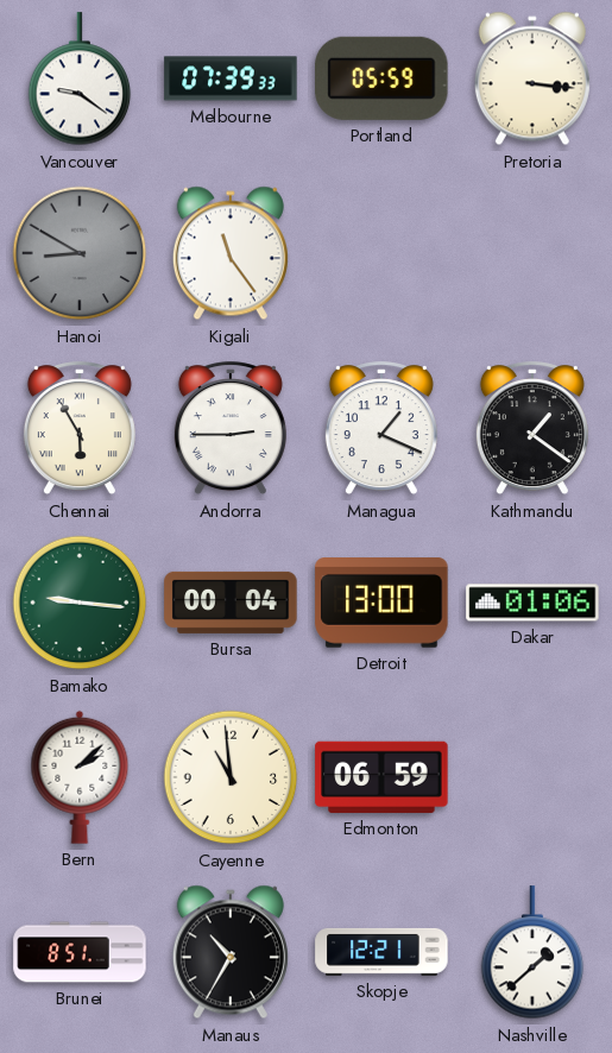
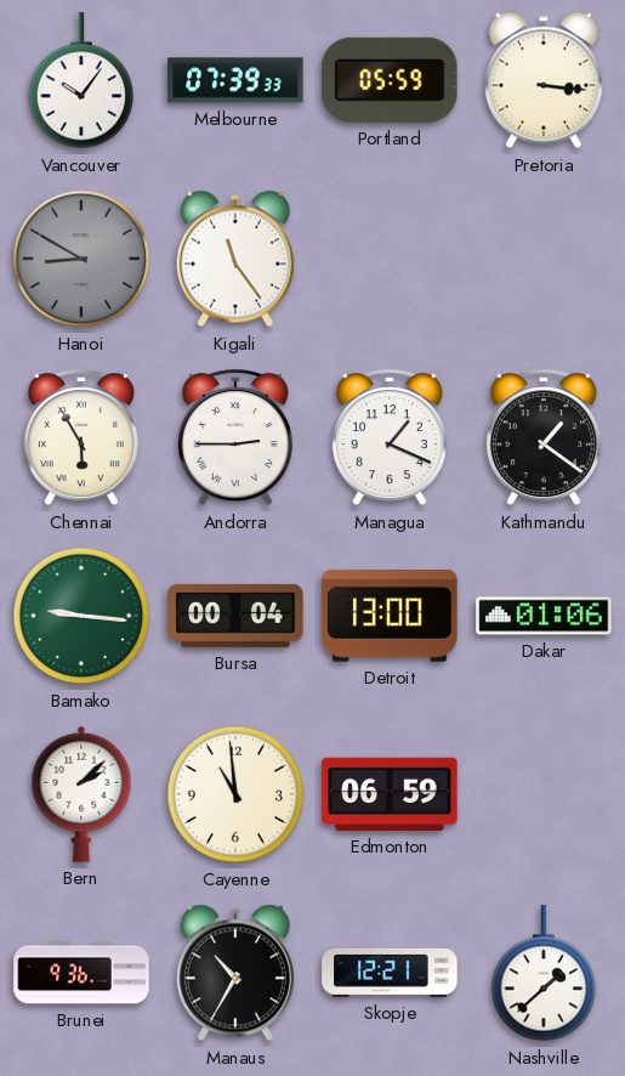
Vancouver: 9:21 -> 10:06 (81, 81)
Brunei: 8:51 -> 9:36 (81, 973)
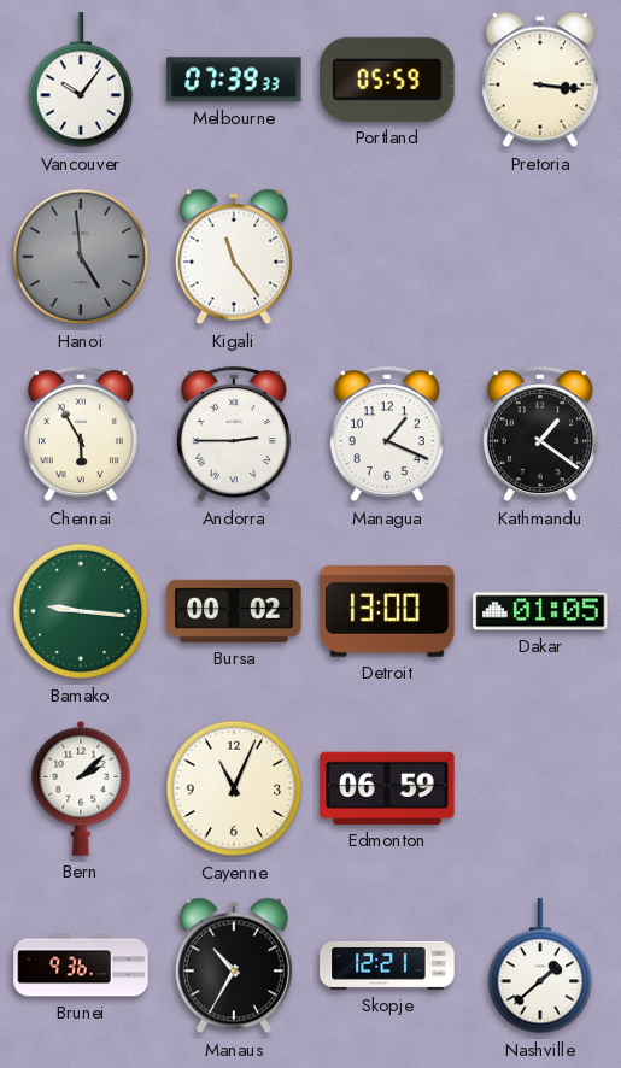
Hanoi: 8:50 -> 4:59 (81, 257)
Bursa: 00:04 -> 00:02 (234, 611)
Dakar: 01:06 -> 01:05 (540, 611)
Cayenne: 10:59 -> 11:04 (234, 788)
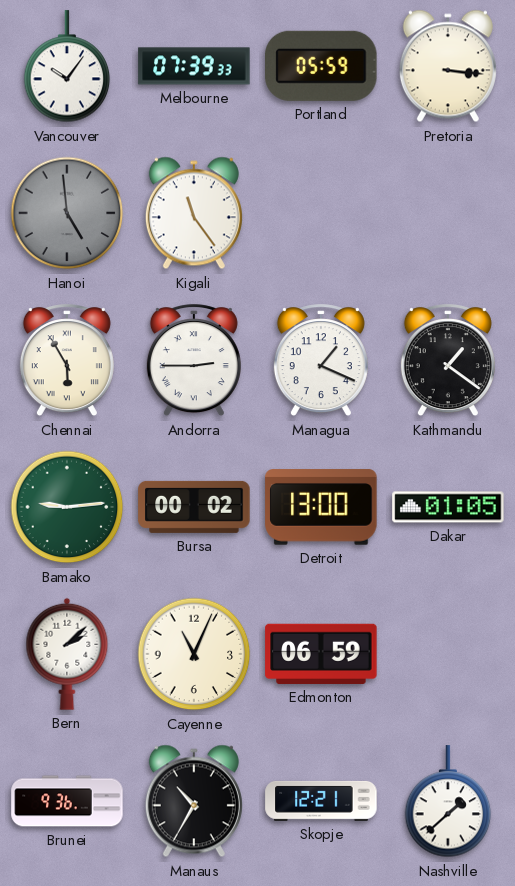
Bamako: 9:16 -> 9:14 (67, 507)
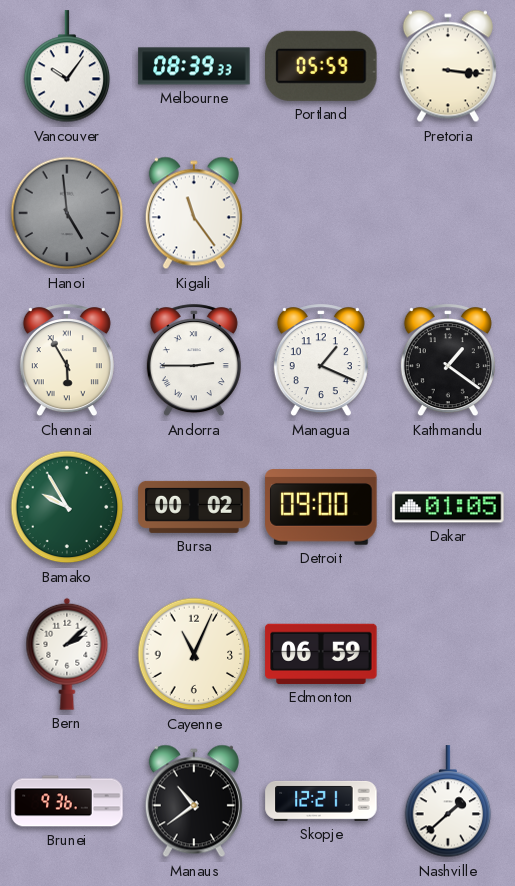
Melbourne: 07:39 -> 08:39 (194, 66)
Bamako: 9:14 -> 9:55 (67, 507)
Detroit: 13:00 -> 09:00 (321, 507)
Manaus: 10:35 -> 10:39 (194, 801)
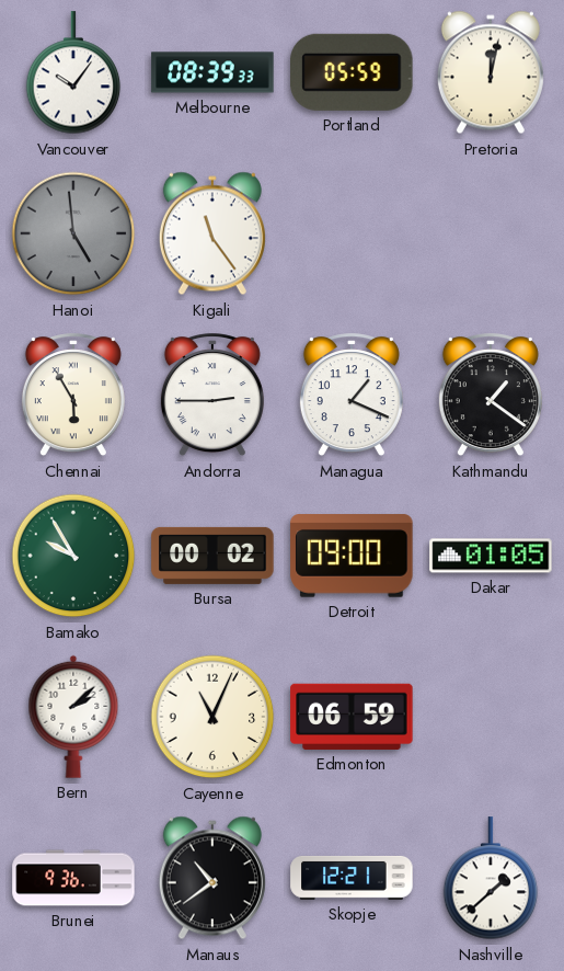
Pretoria: 3:16 -> 12:02 (491, 72)
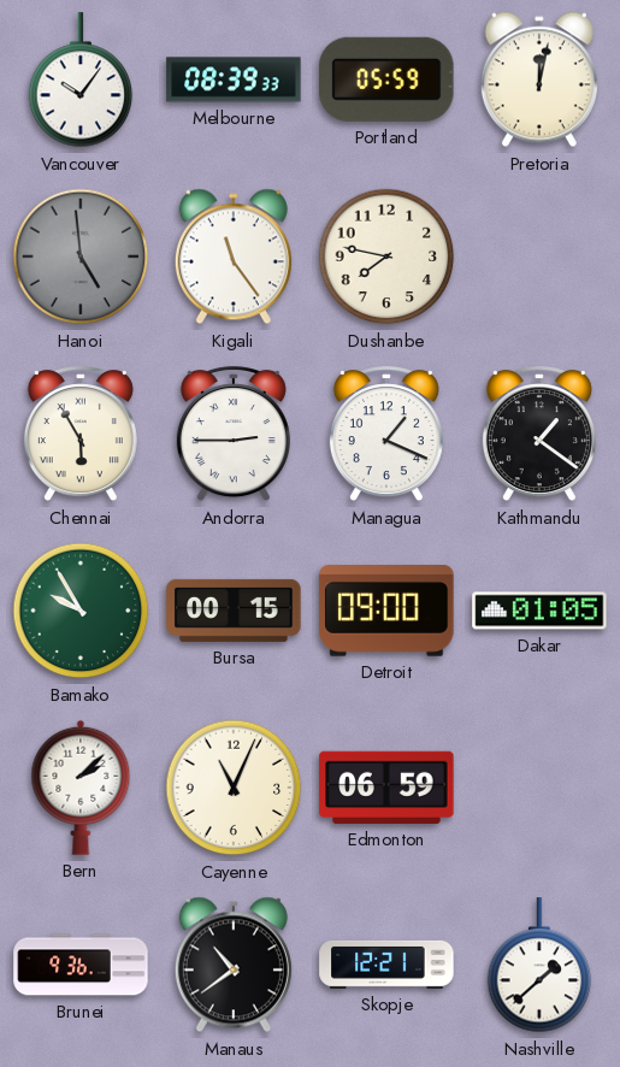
Dushanbe: none -> 7:47 (386, 257)
Bursa: 00:02 -> 00:15 (234, 611)
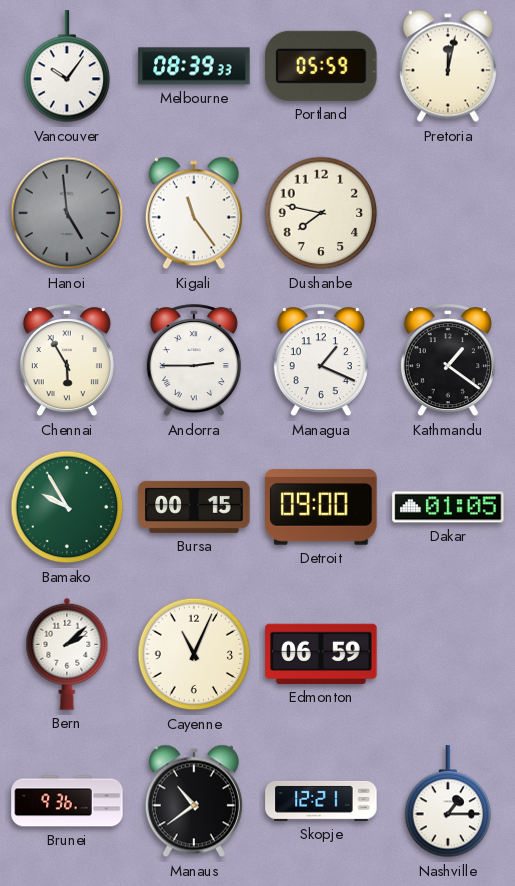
Nashville: 1:38 -> 1:15 (448, 802)
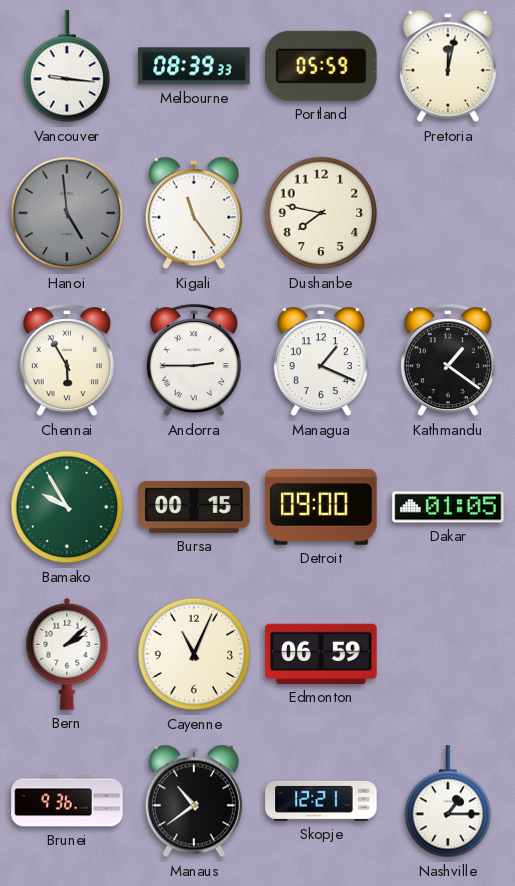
Vancouver: 10:06 -> 9:16 (67, 67)
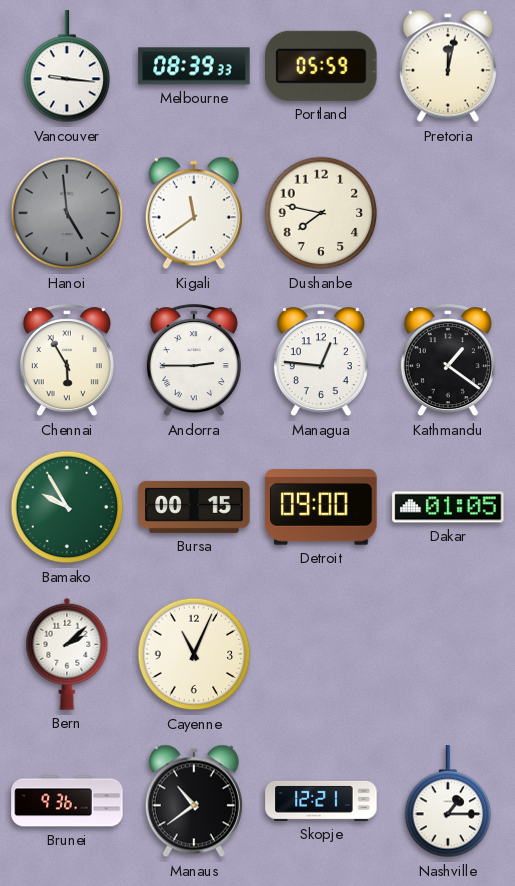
Kigali: 11:24 -> 11:39 (194, 213)
Managua: 1:19 -> 12:46 (321, 361)
Edmonton: 06:59 -> none (321, 654)
